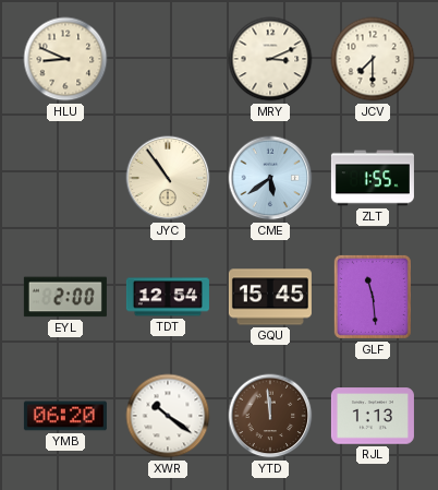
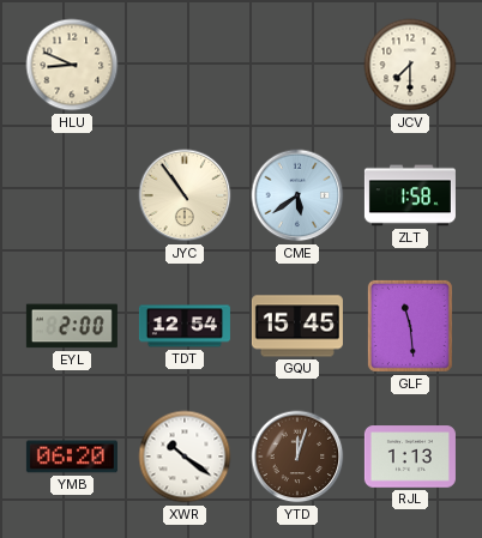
MRY: 3:11 -> none (270, 59)
ZLT: 1:55 -> 1:58 (410, 195)
YTD: 11:59 -> 12:03 (297, 457)
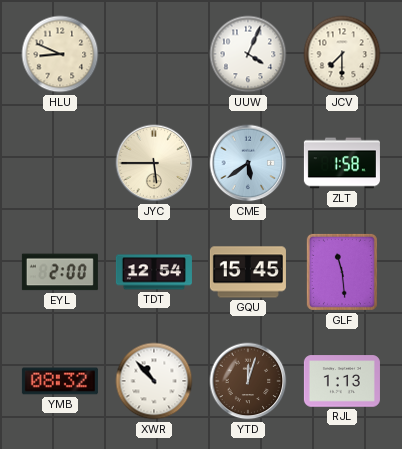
UUW: none -> 4:04 (248, 54)
JYC: 10:54 -> 5:45 (154, 163)
YMB: 06:20 -> 08:32 (60, 381)
XWR: 10:21 -> 10:53 (154, 381)
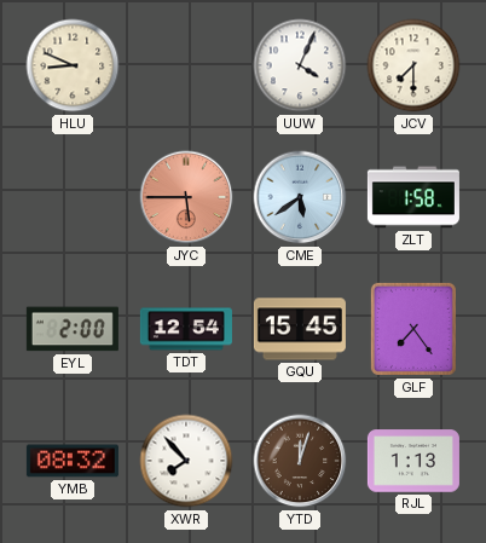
JYC dial: cream -> salmon (186, 197)
GLF: 11:29 -> 7:24 (413, 329)
XWR: 10:53 -> 7:53 (186, 461)
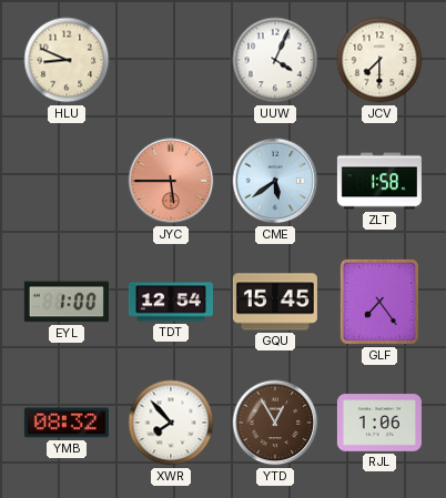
EYL: 2:00 -> 1:00 (67, 302)
YTD: 12:03 -> 12:55 (275, 423)
RJL: 1:13 -> 1:06 (379, 423)
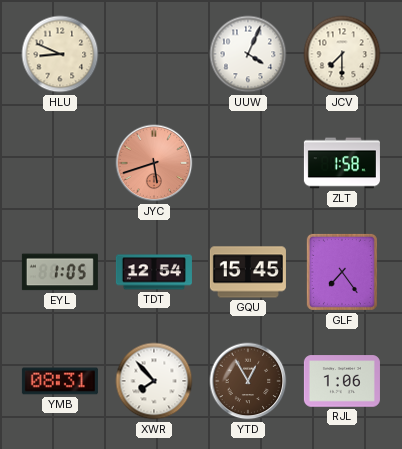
JYC: 5:45 -> 5:42 (154, 163)
CME: 5:39 -> none (275, 181)
EYL: 1:00 -> 1:05 (60, 272)
YMB: 08:32 -> 08:31 (60, 381)
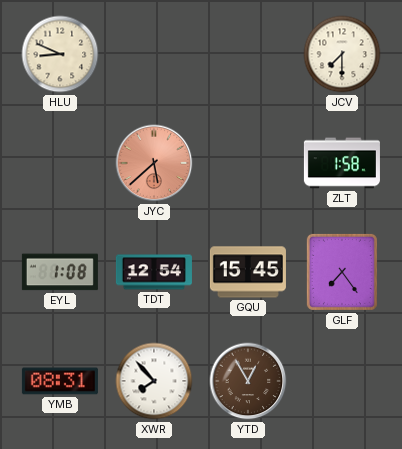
UUW: 4:04 -> none (248, 54)
JYC: 5:42 -> 5:38 (154, 163)
EYL: 1:05 -> 1:08 (60, 272)
RJL: 1:06 -> none (342, 381)
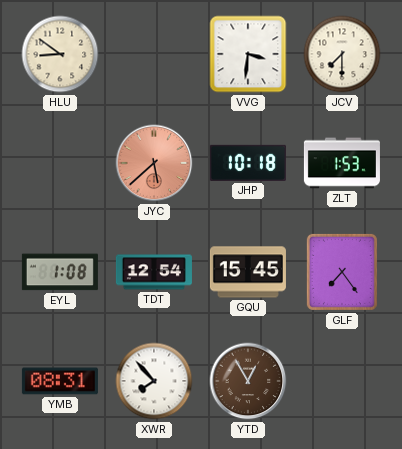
HLU: 8:49 -> 8:51 (60, 54)
VVG: none -> 3:31 (248, 54)
JHP: none -> 10:18 (248, 163)
ZLT: 1:58 -> 1:53 (342, 163)
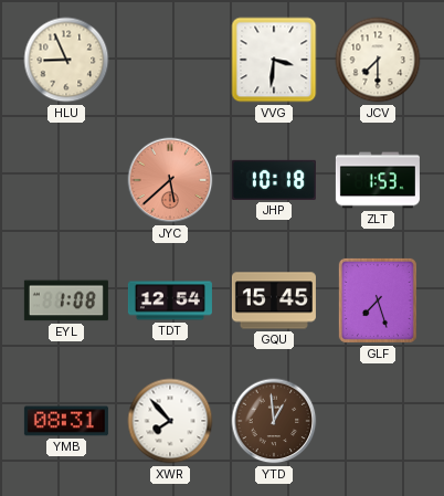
HLU: 8:51 -> 8:56 (66, 60)
GLF: 7:24 -> 7:27 (378, 300)
YTD: 12:55 -> 12:59 (274, 421)
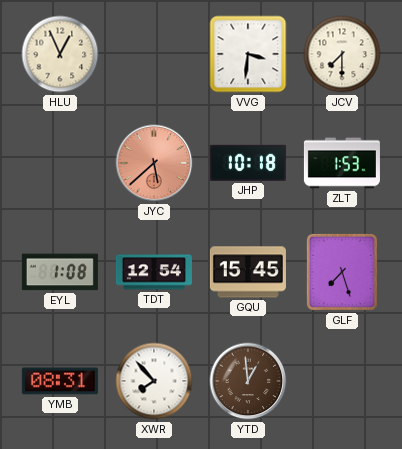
HLU: 8:56 -> 12:56 (60, 54)
